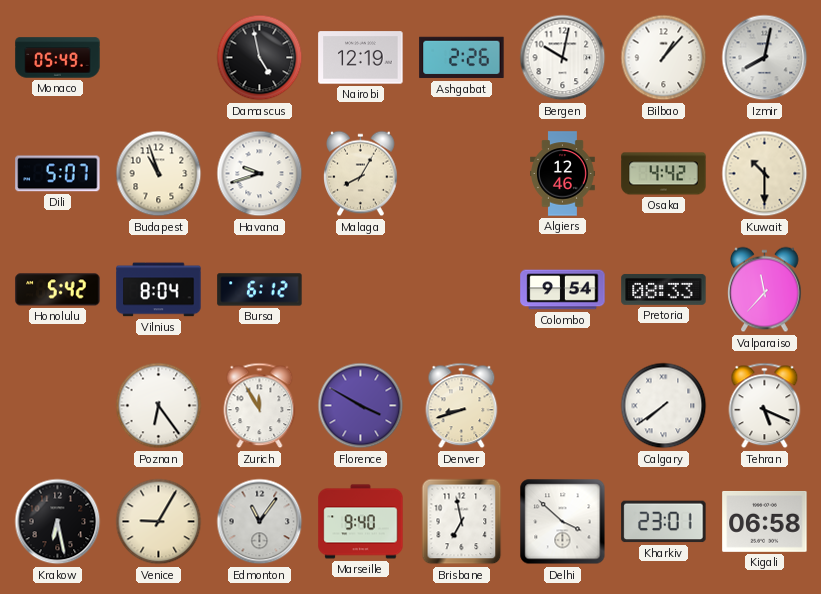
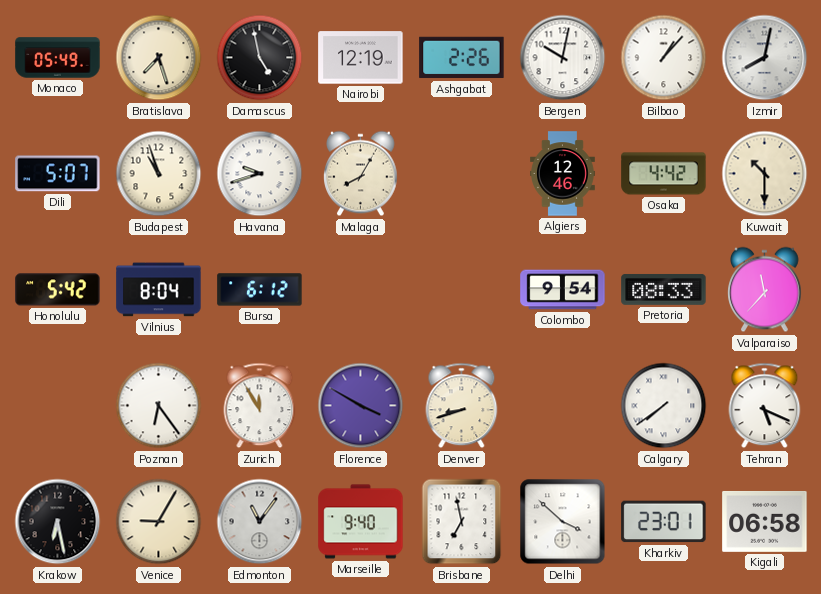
Bratislava: none -> 7:27 (159, 58)
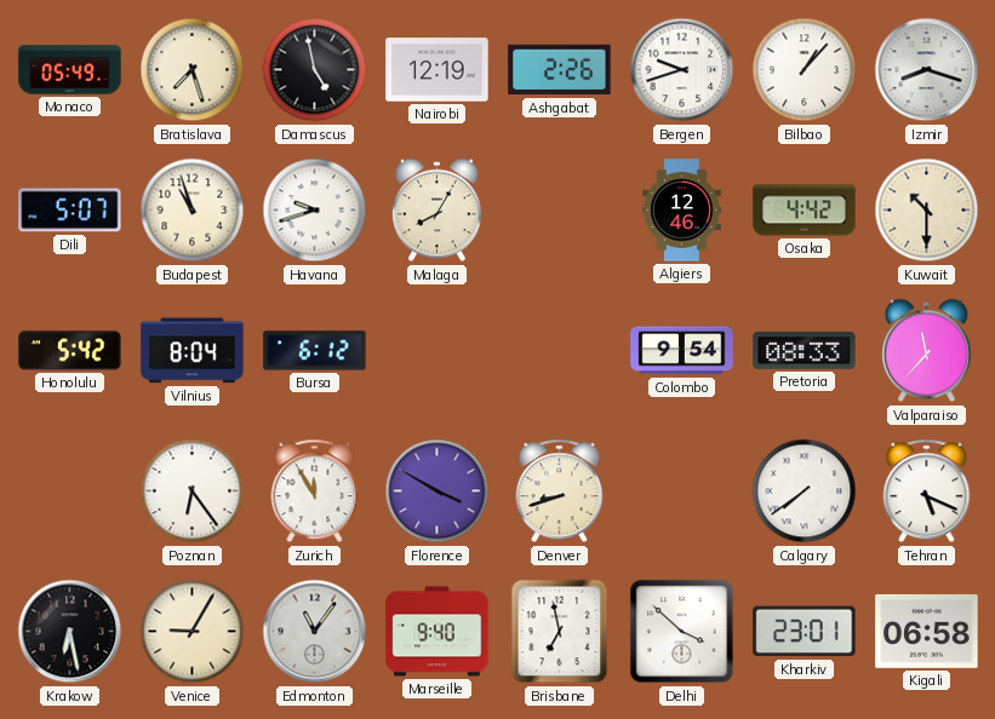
Bergen: 10:02 -> 9:42 (682, 70)
Izmir: 8:02 -> 8:18 (927, 70)
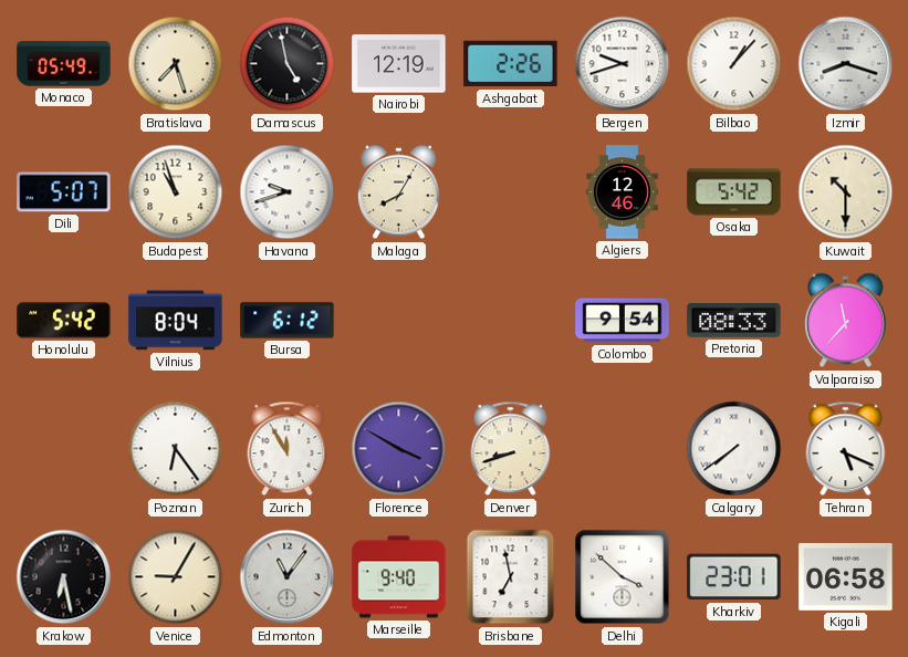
Osaka: 4:42 -> 5:42 (734, 192)
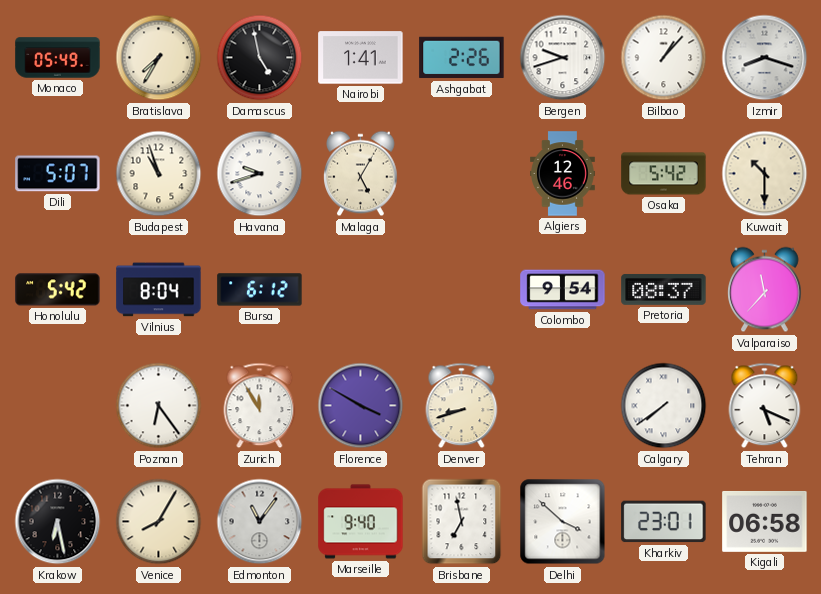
Bratislava: 7:27 -> 7:35 (159, 58)
Nairobi: 12:19 -> 1:41 (361, 58)
Malaga: 8:05 -> 5:05 (361, 174)
Pretoria: 08:33 -> 08:37 (664, 289)
Venice: 9:05 -> 8:05 (159, 522)
